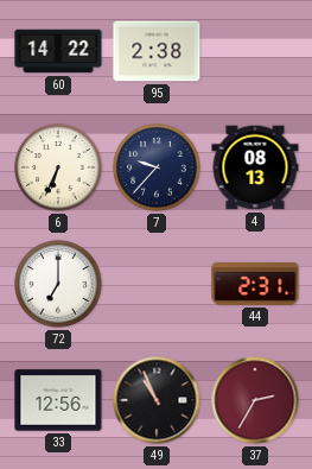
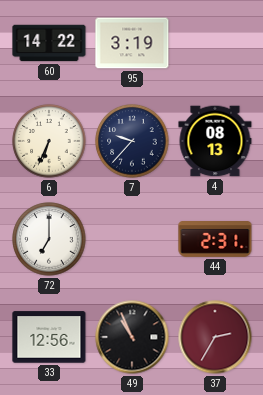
95: 2:38 -> 3:19 (132, 43)
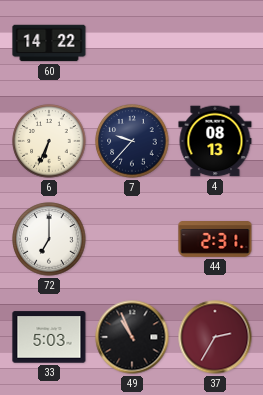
95: 3:19 -> none (132, 43)
33: 12:56 -> 5:03 (49, 337)
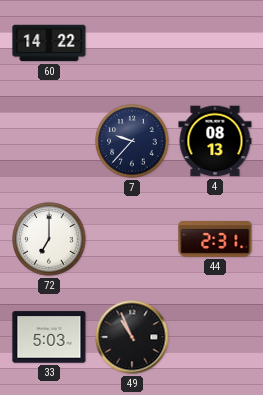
6: 6:34 -> none (49, 141)
37: 2:35 -> none (215, 337)
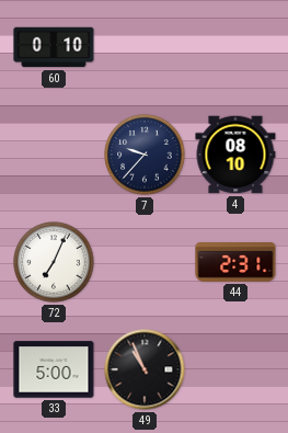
60: 14:22 -> 0:10 (54, 47)
4: 08:13 -> 08:10 (235, 155)
72: 7:00 -> 7:04 (54, 262)
33: 5:03 -> 5:00 (54, 369)
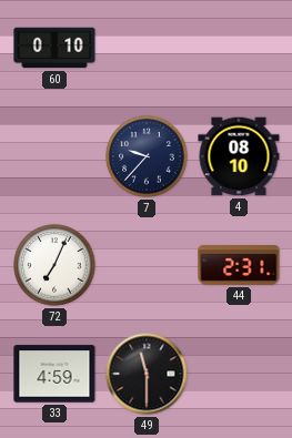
33: 5:00 -> 4:59 (54, 374)
49: 10:56 -> 11:30 (147, 374)
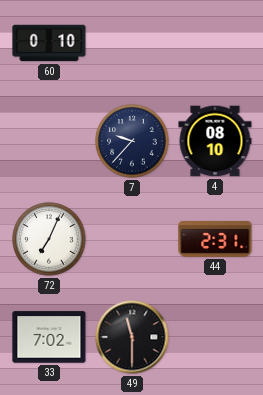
33: 4:59 -> 7:02 (49, 337)
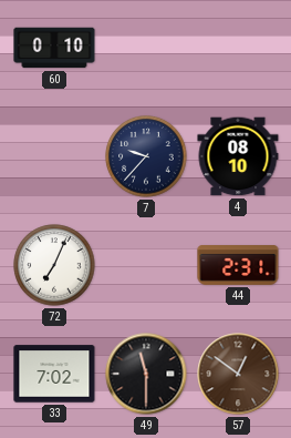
57: none -> 12:51 (238, 374)
